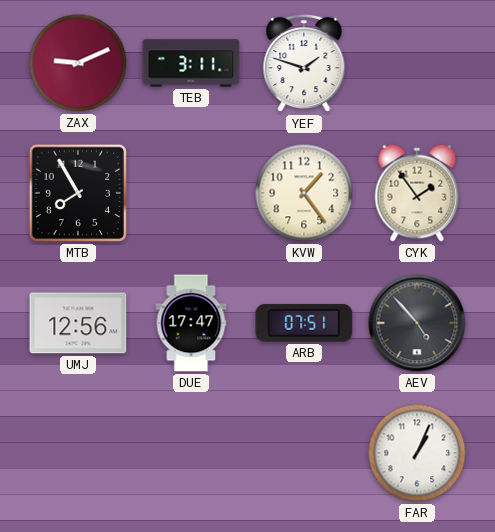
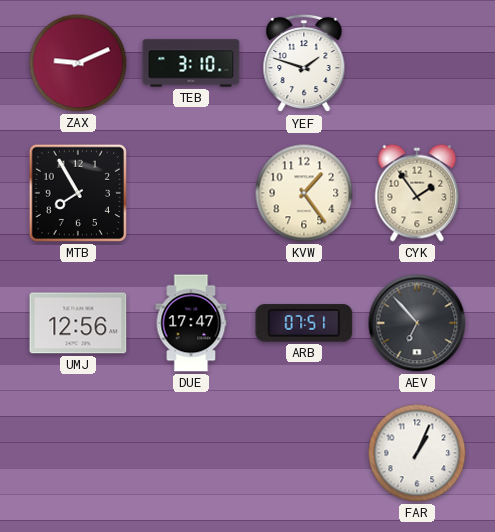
TEB: 3:11 -> 3:10 (191, 63)
AEV: 4:53 -> 6:53 (417, 323)
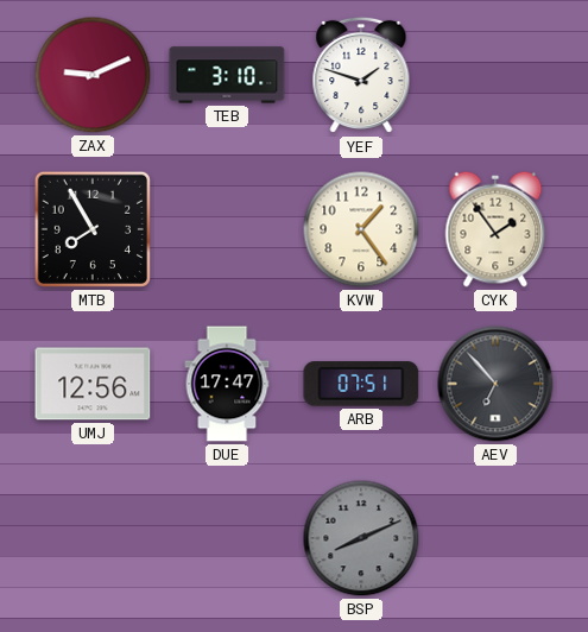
BSP: none -> 8:11 (361, 538)
FAR: 1:04 -> none (417, 453)
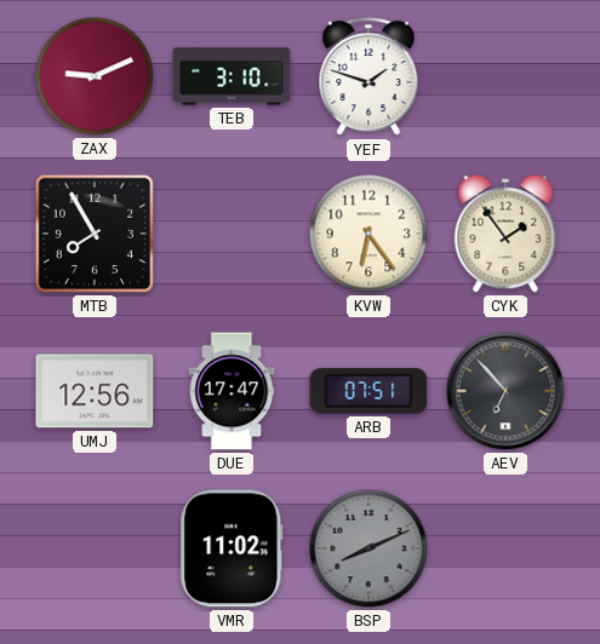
KVW: 1:24 -> 6:24 (368, 234)
VMR: none -> 11:02 (232, 548)
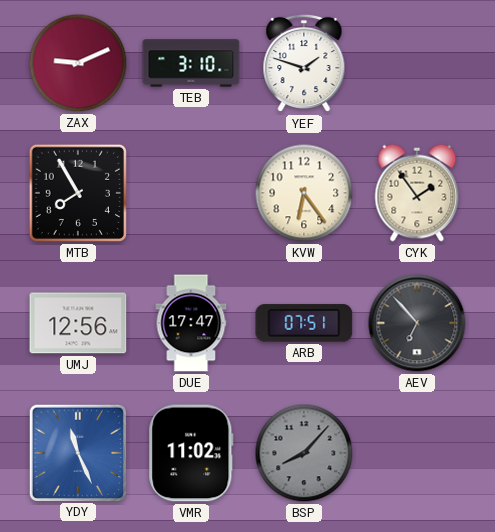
YDY: none -> 11:26 (77, 452)
BSP: 8:11 -> 8:07 (304, 453)
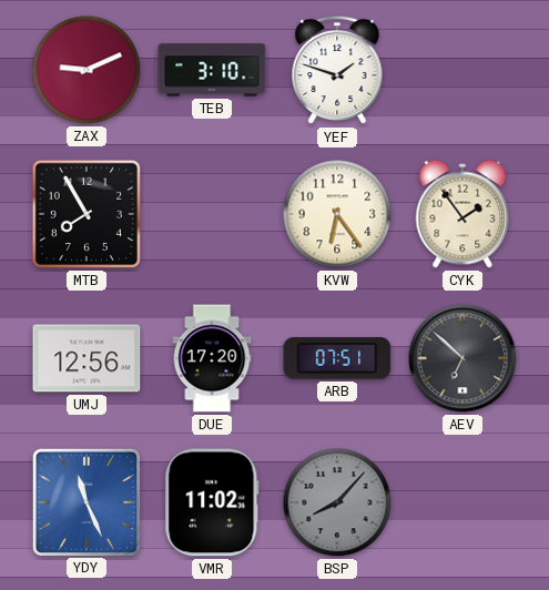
DUE: 17:47 -> 17:20 (212, 358)
AEV: 6:53 -> 6:52 (462, 358)
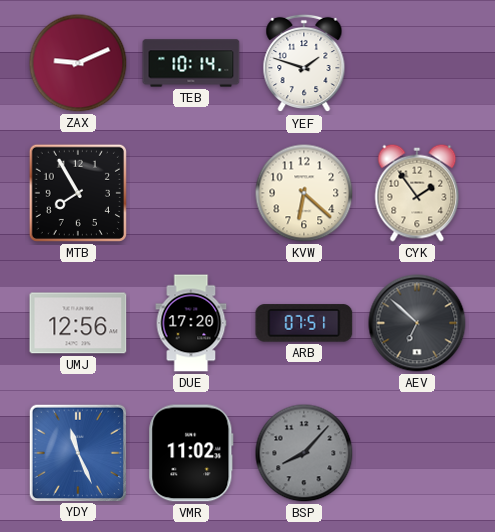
TEB: 3:10 -> 10:14 (191, 63)
KVW: 6:24 -> 6:22 (304, 193)
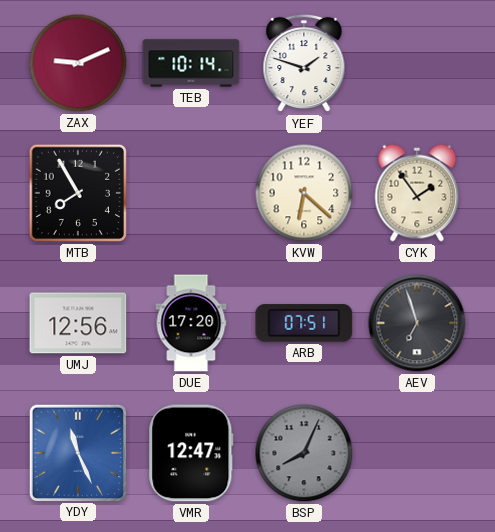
AEV: 6:52 -> 6:57 (417, 323)
VMR: 11:02 -> 12:47 (191, 453)
BSP: 8:07 -> 8:04 (304, 453)
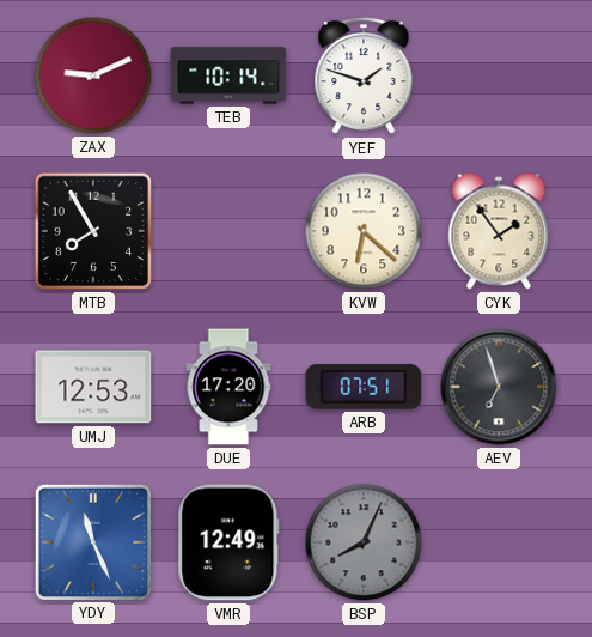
UMJ: 12:56 -> 12:53 (93, 387)
VMR: 12:47 -> 12:49 (228, 542)
